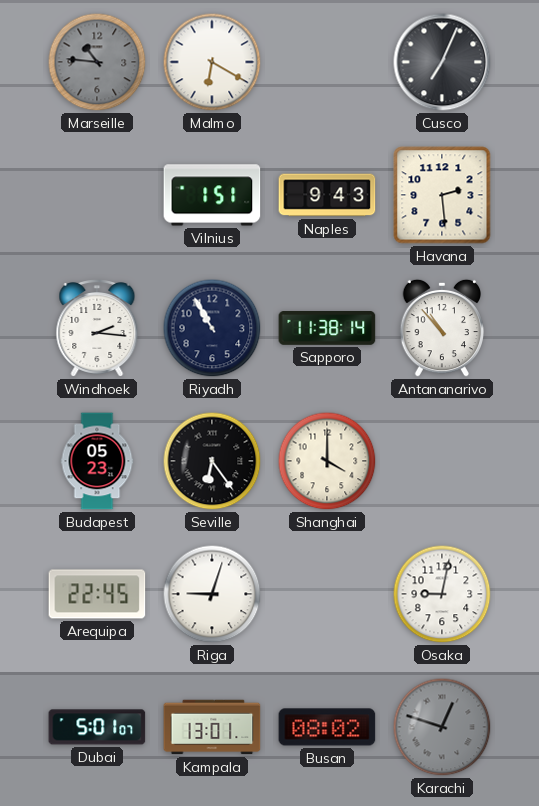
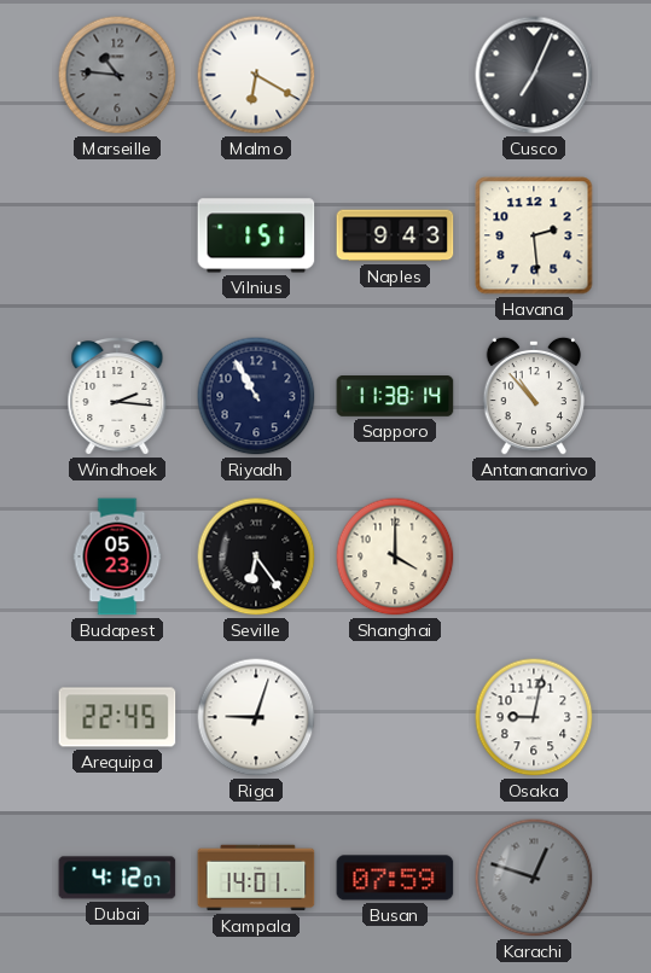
Dubai: 5:01 -> 4:12 (117, 878)
Kampala: 13:01 -> 14:01 (256, 878)
Busan: 08:02 -> 07:59 (395, 878)
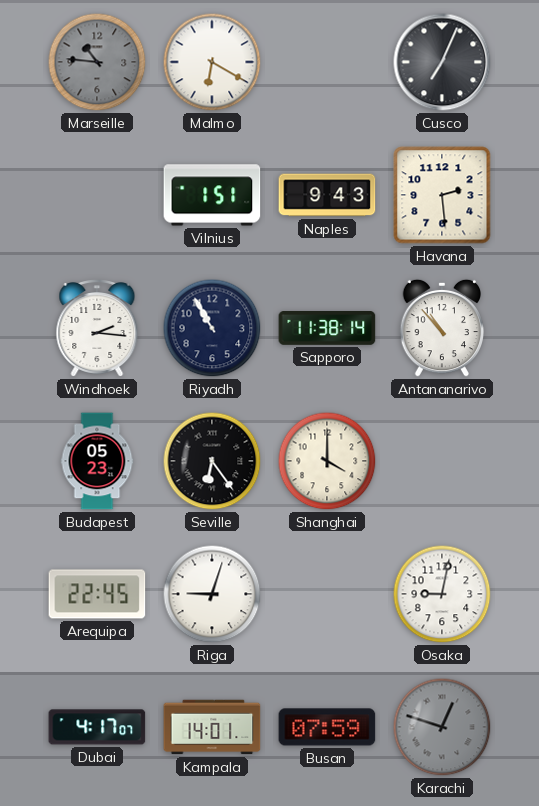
Dubai: 4:12 -> 4:17 (97, 727)
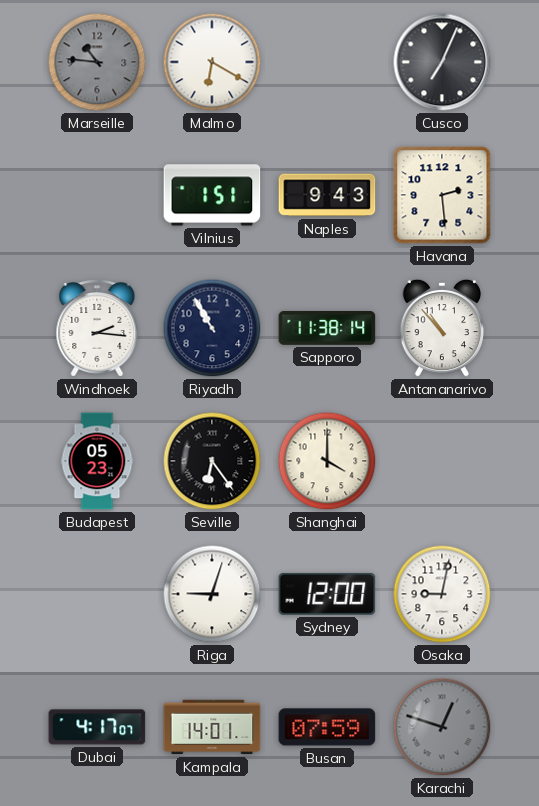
Arequipa: 22:45 -> none (97, 594)
Sydney: none -> 12:00 (327, 594)
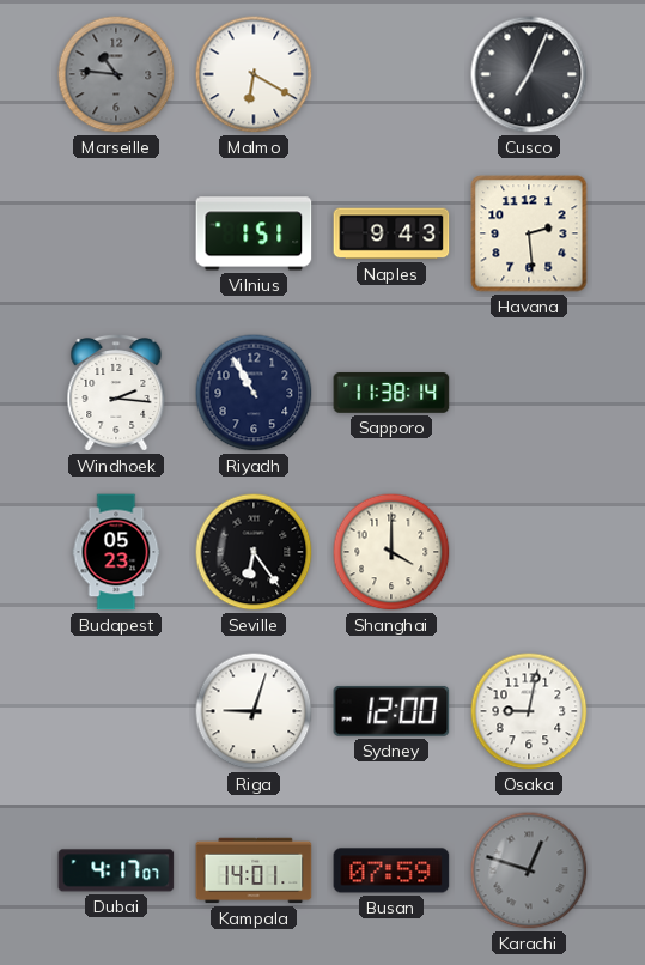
Antananarivo: 10:53 -> none (442, 328)
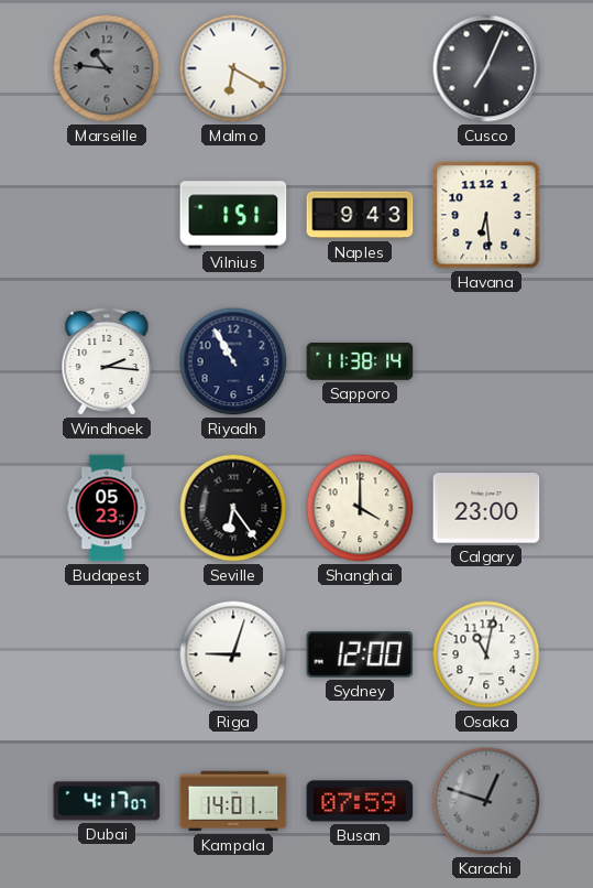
Havana: 2:29 -> 6:29 (486, 215)
Calgary: none -> 23:00 (486, 508)
Osaka: 9:02 -> 11:02 (486, 654)
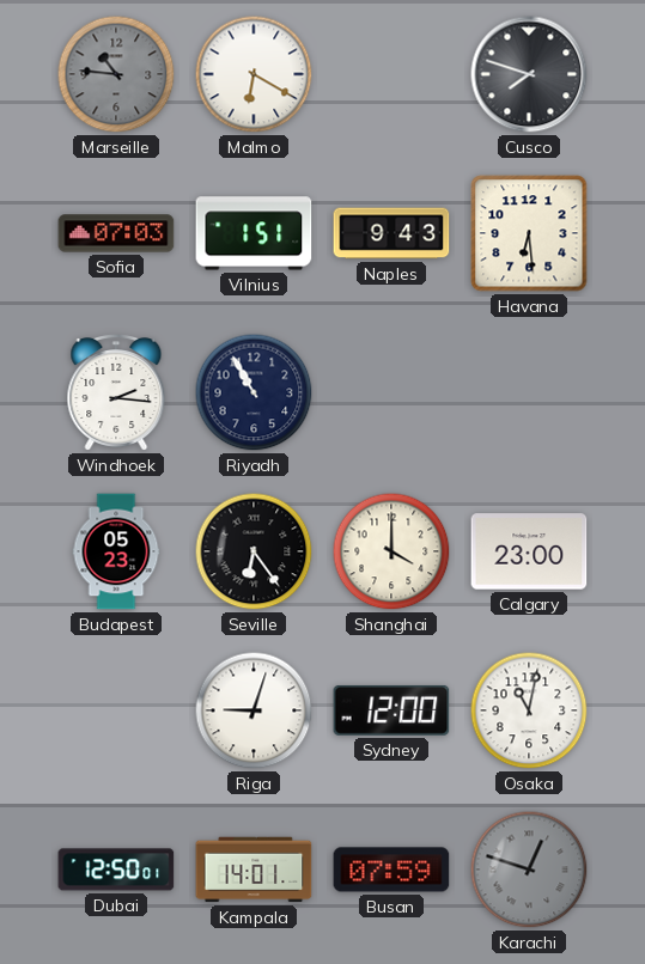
Cusco: 7:04 -> 7:48 (529, 74)
Sofia: none -> 07:03 (116, 233)
Sapporo: 11:38 -> none (360, 362)
Dubai: 4:17 -> 12:50 (116, 870)
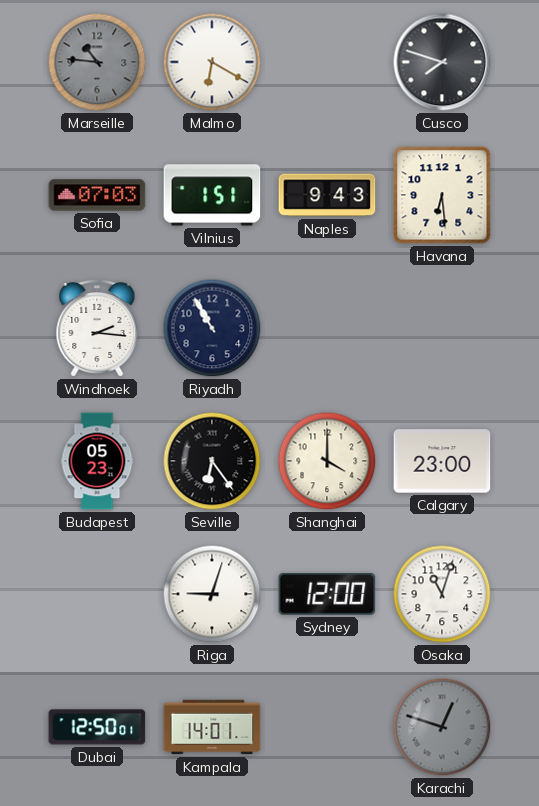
Osaka: 11:02 -> 11:03 (442, 594)
Busan: 07:59 -> none (391, 870)
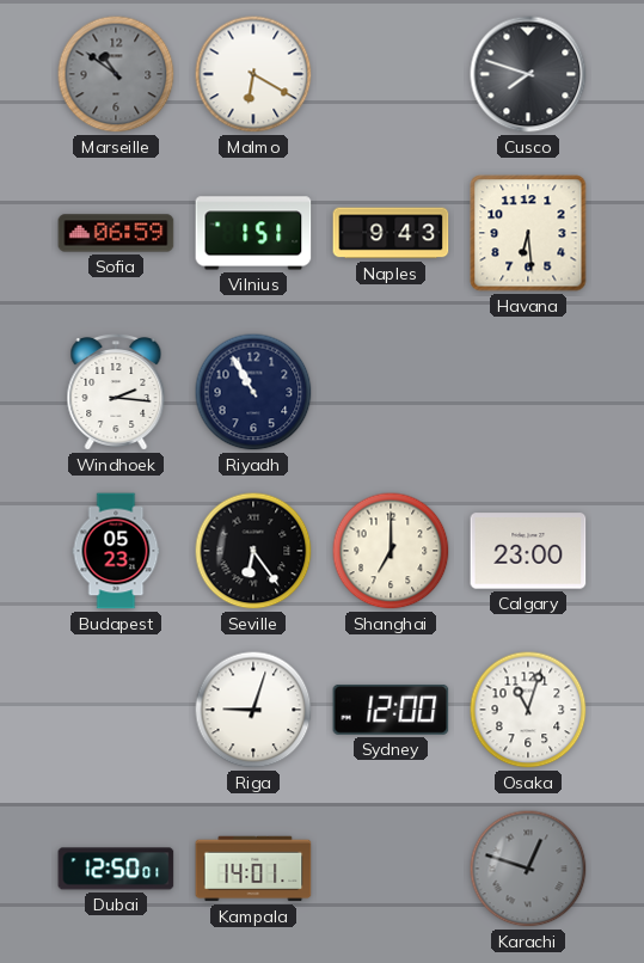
Marseille: 10:46 -> 10:51 (116, 74)
Sofia: 07:03 -> 06:59 (116, 233)
Shanghai: 4:00 -> 7:00 (391, 551)
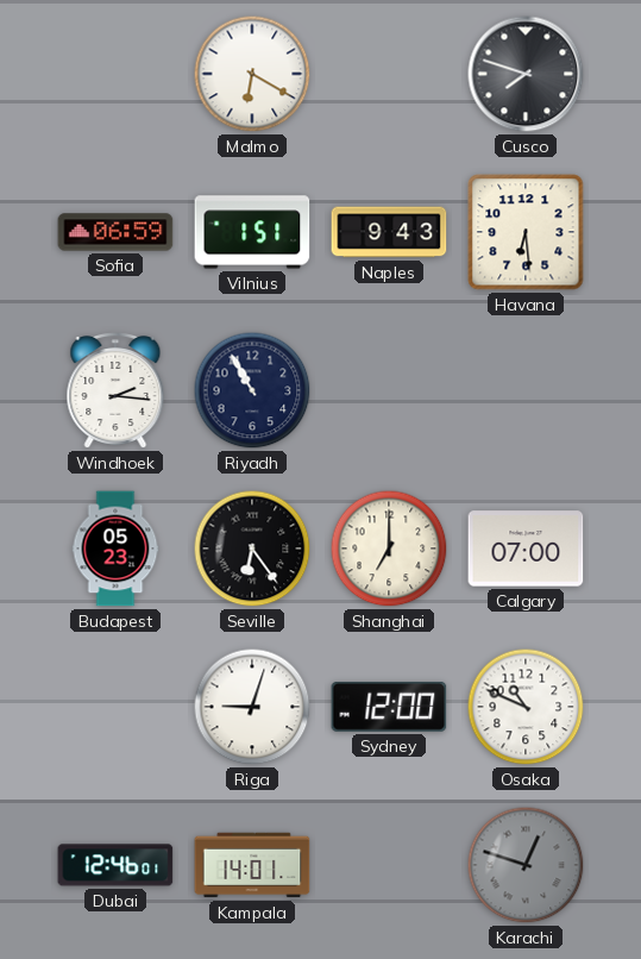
Marseille: 10:51 -> none (116, 74)
Calgary: 23:00 -> 07:00 (526, 549)
Osaka: 11:03 -> 10:49 (526, 707)
Dubai: 12:50 -> 12:46 (115, 865)
